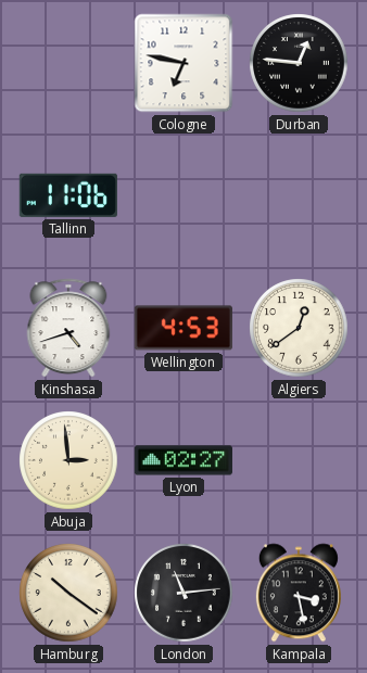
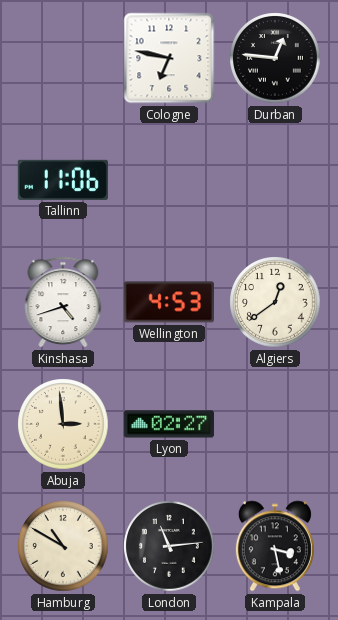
Hamburg: 10:21 -> 10:50 (63, 546)
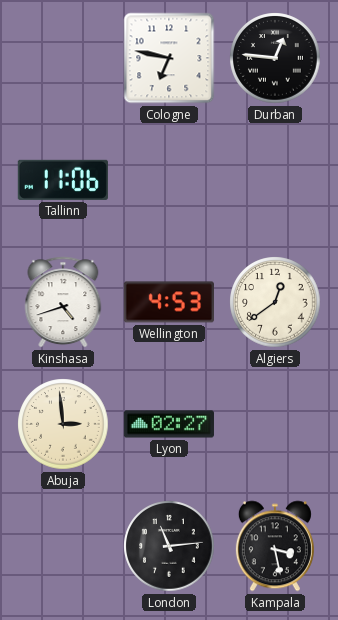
Hamburg: 10:50 -> none (63, 546)
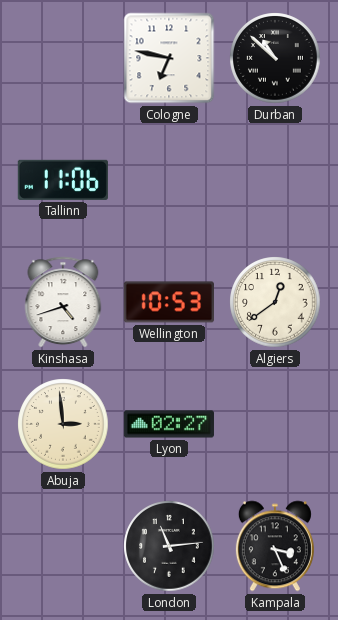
Durban: 12:46 -> 10:52 (275, 58)
Wellington: 4:53 -> 10:53 (169, 302)
Kampala: 3:28 -> 3:26 (275, 546)
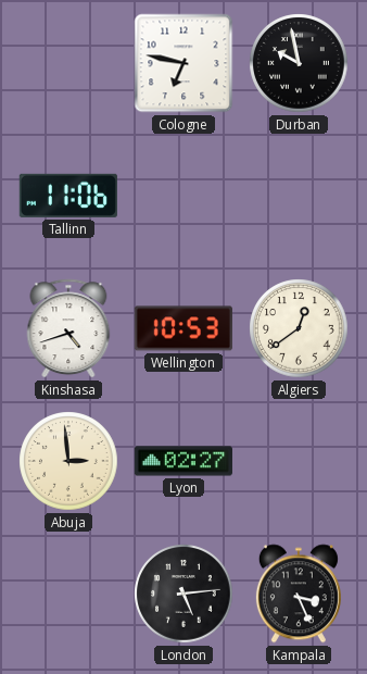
Durban: 10:52 -> 9:58 (299, 63)
London: 11:14 -> 5:14 (184, 594)
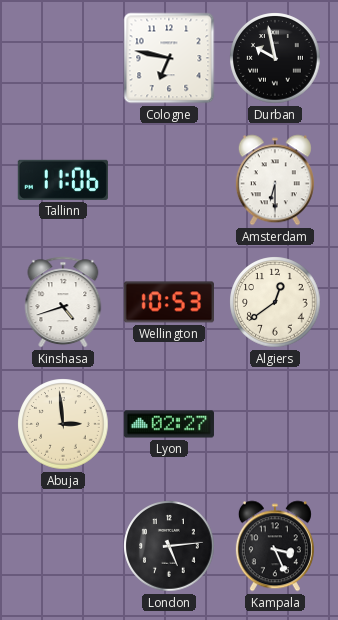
Amsterdam: none -> 6:30 (275, 180)
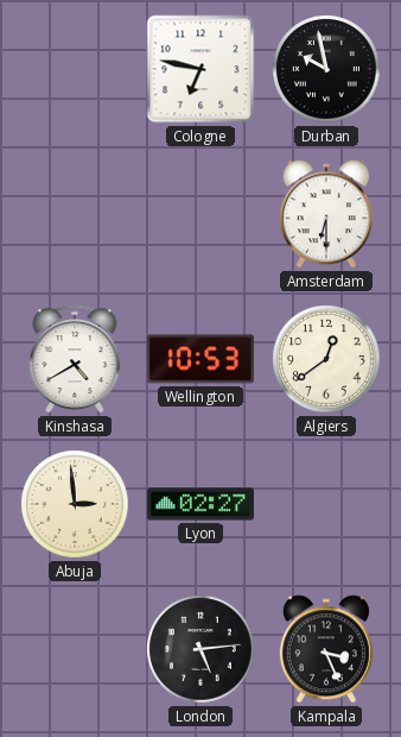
Tallinn: 11:06 -> none (63, 180)
Kinshasa: 4:42 -> 4:40 (75, 359)
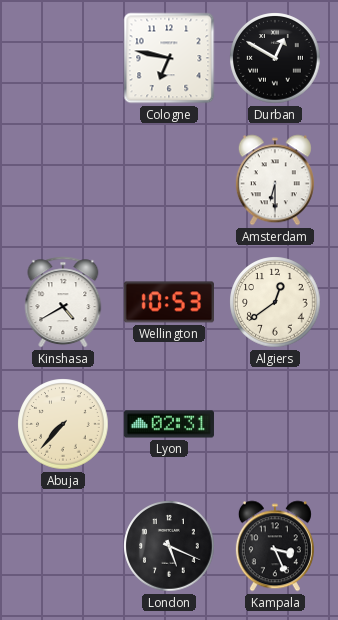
Durban: 9:58 -> 12:50 (275, 58)
Abuja: 2:59 -> 7:37 (63, 424)
Lyon: 02:27 -> 02:31 (169, 424)
London: 5:14 -> 5:19 (169, 546)
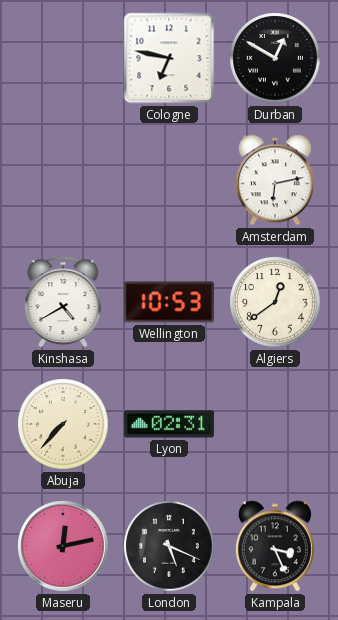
Amsterdam: 6:30 -> 6:13 (275, 180)
Maseru: none -> 12:13 (64, 547)
